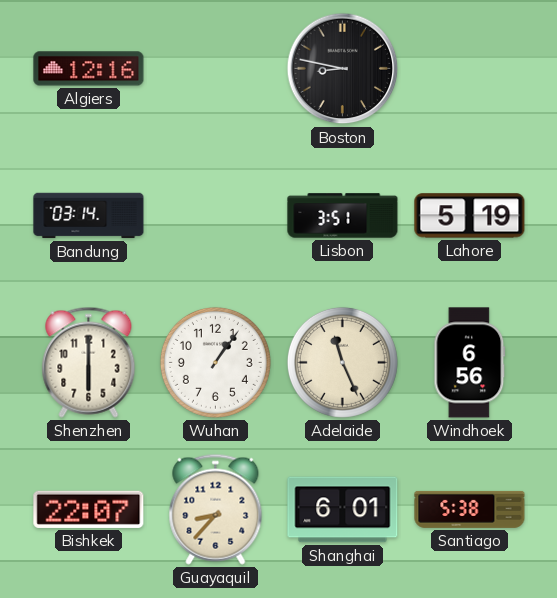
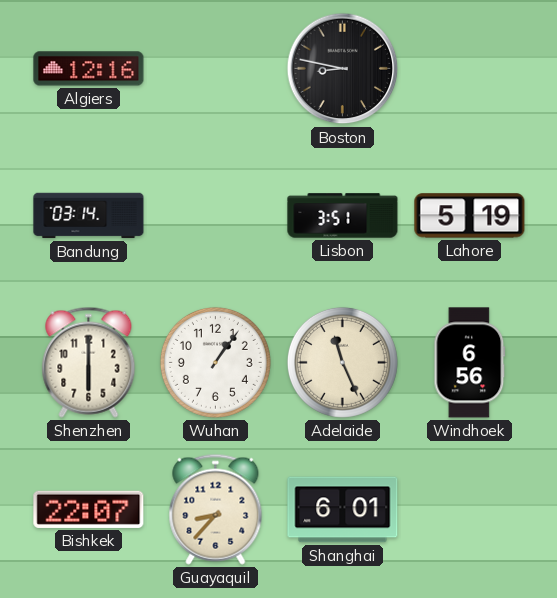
Santiago: 5:38 -> none (470, 509)
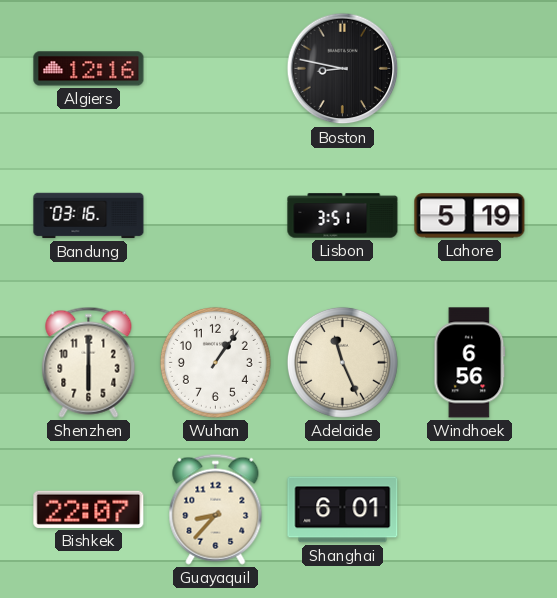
Bandung: 03:14 -> 03:16 (89, 216)
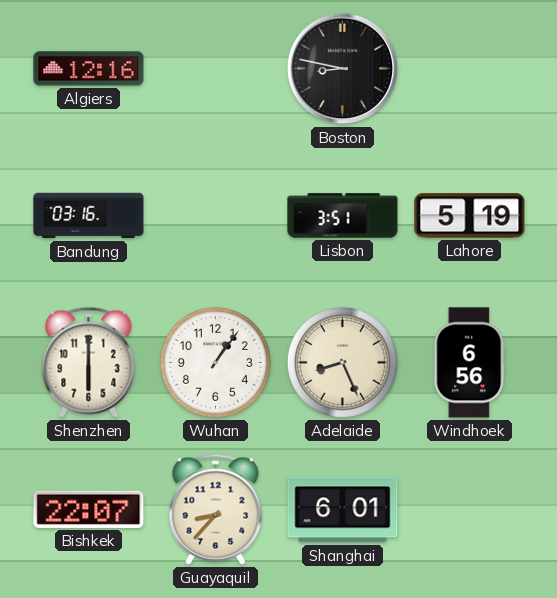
Adelaide: 11:26 -> 8:26 (342, 362)
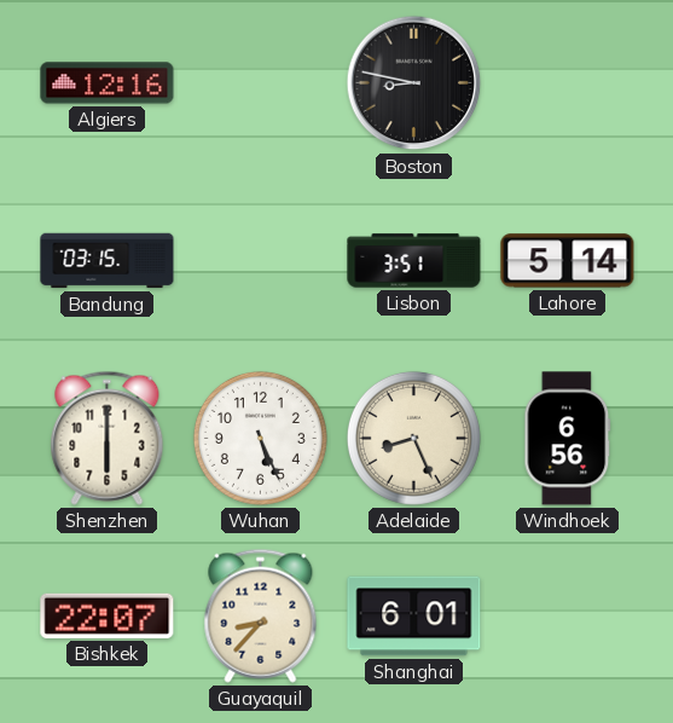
Bandung: 03:16 -> 03:15 (108, 261)
Lahore: 5:19 -> 5:14 (568, 261)
Wuhan: 1:06 -> 5:26 (260, 438)
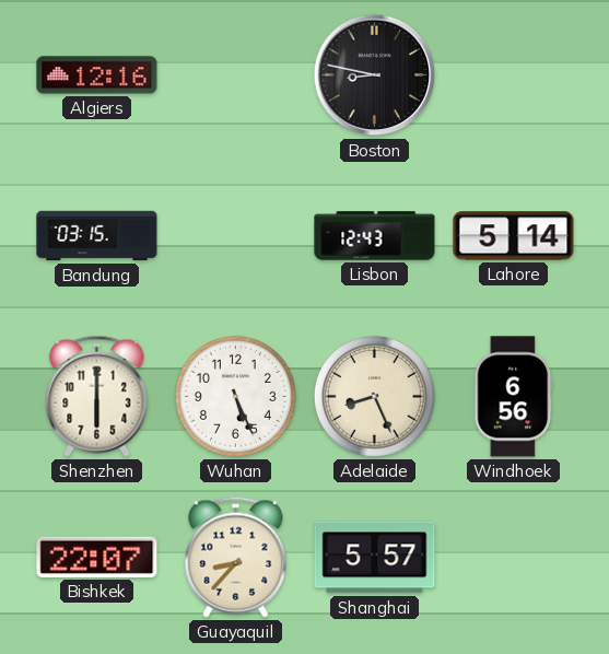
Lisbon: 3:51 -> 12:43 (375, 236)
Shanghai: 6:01 -> 5:57 (375, 558)
